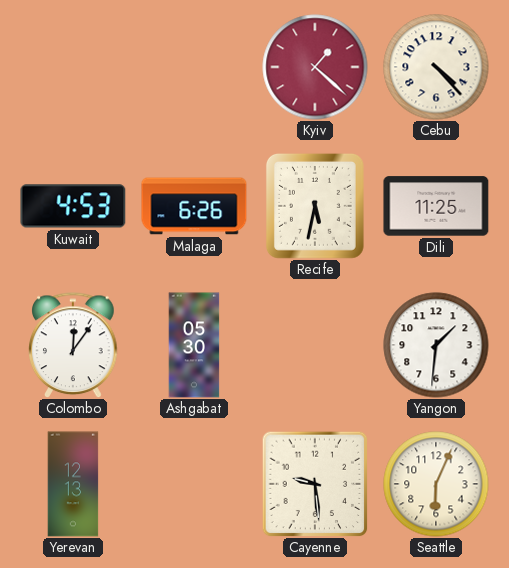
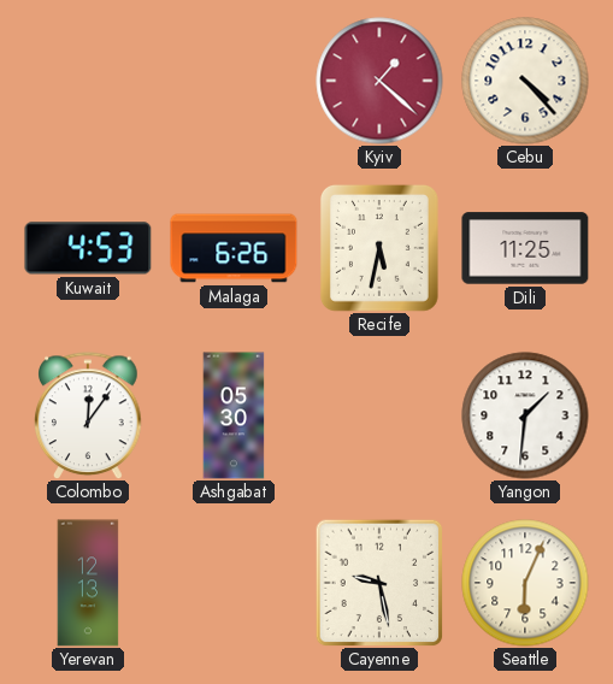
Cayenne: 9:29 -> 9:28 (379, 583)
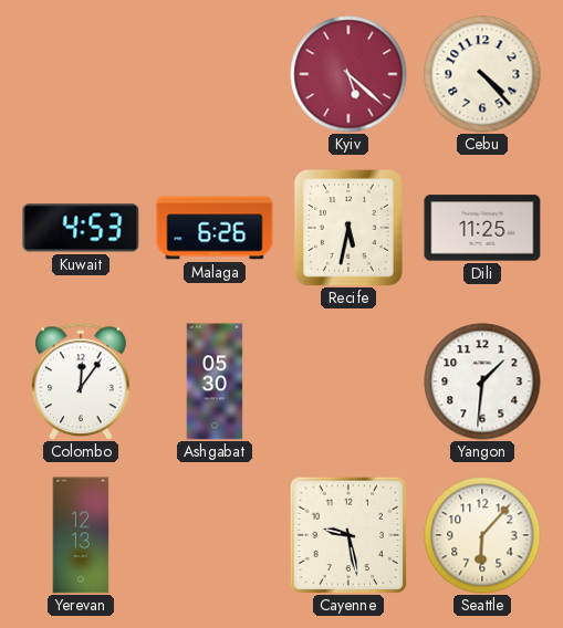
Kyiv: 1:22 -> 5:22 (348, 74)
Seattle: 6:04 -> 6:07 (482, 535)
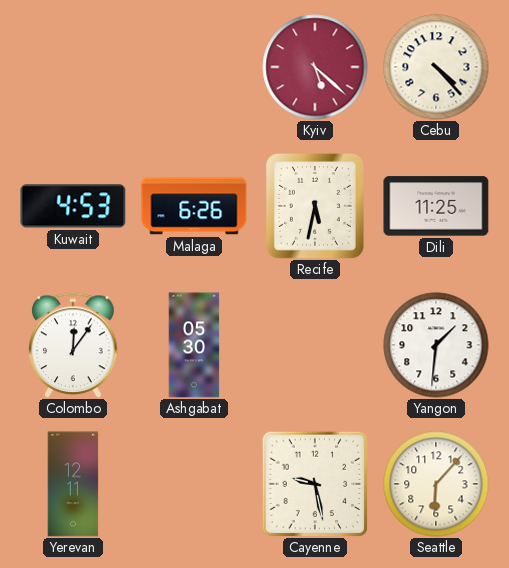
Yerevan: 12:13 -> 12:11 (73, 484)
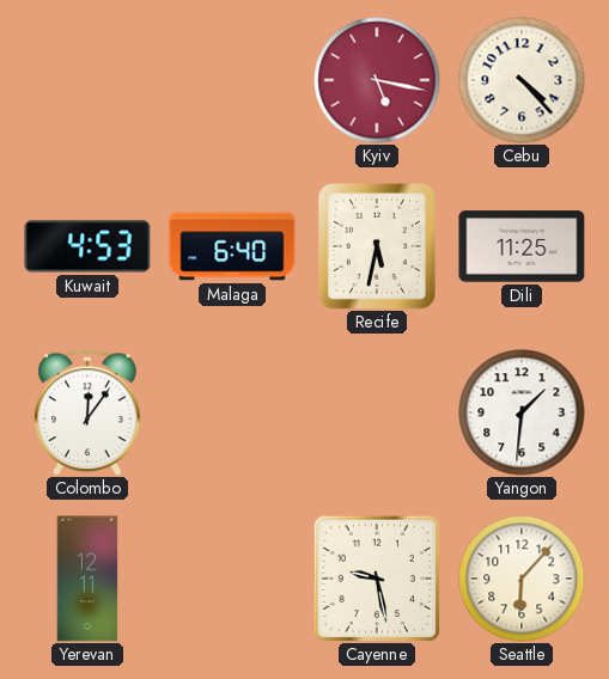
Kyiv: 5:22 -> 5:17 (377, 80)
Malaga: 6:26 -> 6:40 (232, 246)
Ashgabat: 05:30 -> none (194, 345)
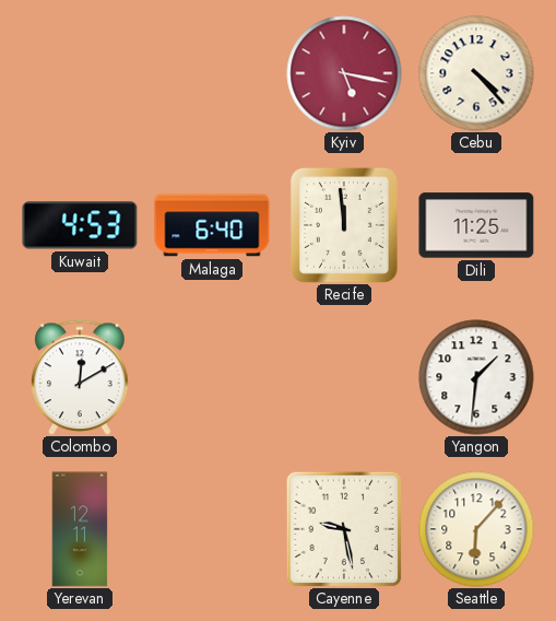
Recife: 5:32 -> 11:59 (344, 225)
Colombo: 12:06 -> 12:10 (80, 377)
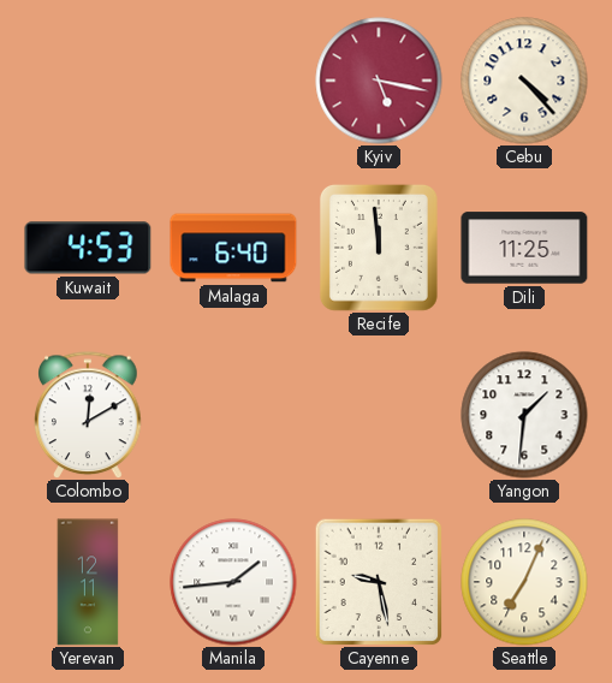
Manila: none -> 1:44 (233, 582)
Seattle: 6:07 -> 7:04 (524, 582)
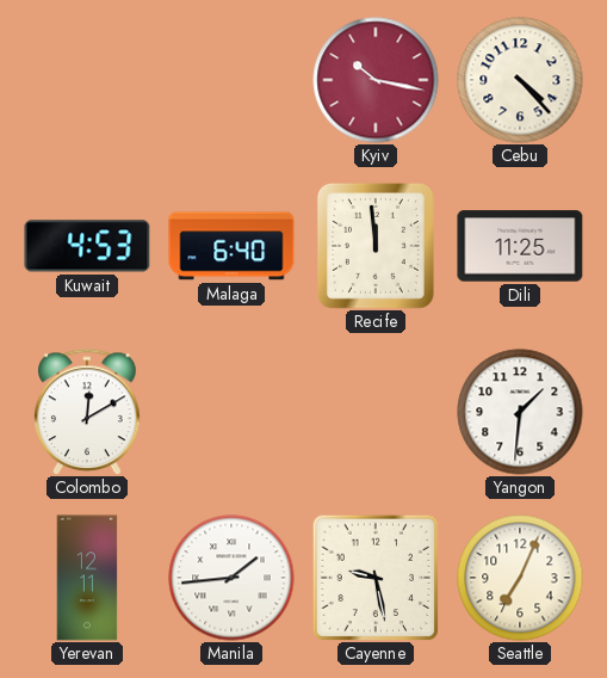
Kyiv: 5:17 -> 10:17 (376, 80)
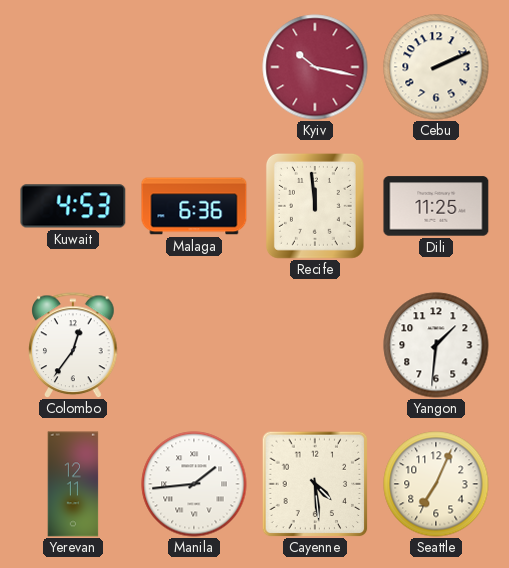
Cebu: 4:23 -> 2:11 (436, 67)
Malaga: 6:40 -> 6:36 (194, 206)
Colombo: 12:10 -> 12:36 (73, 345)
Cayenne: 9:28 -> 4:29 (315, 484)
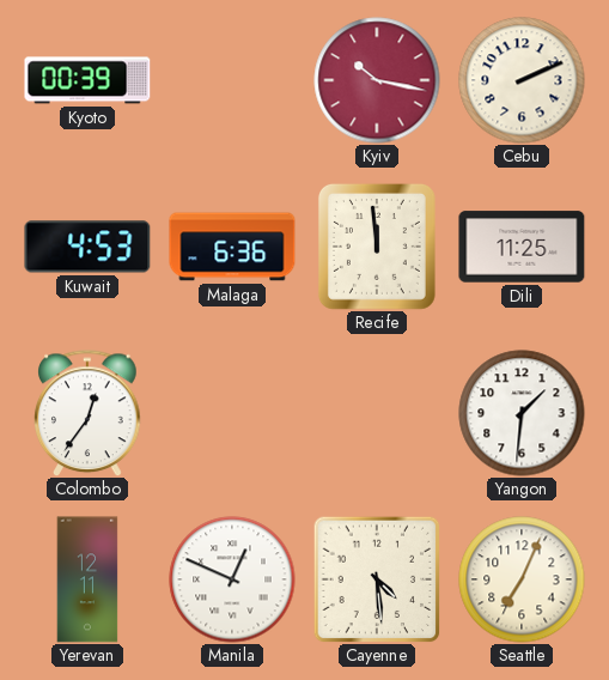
Kyoto: none -> 00:39 (87, 80)
Manila: 1:44 -> 12:49 (232, 579)
